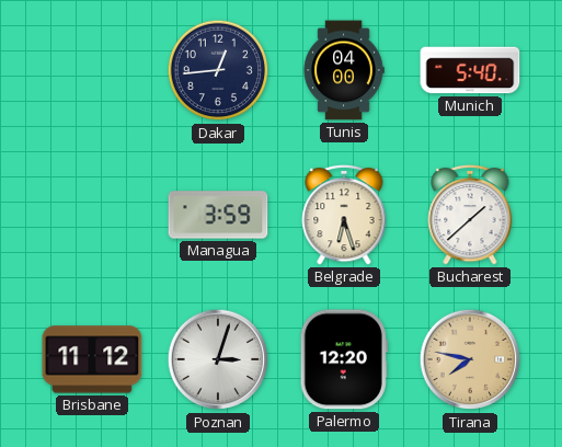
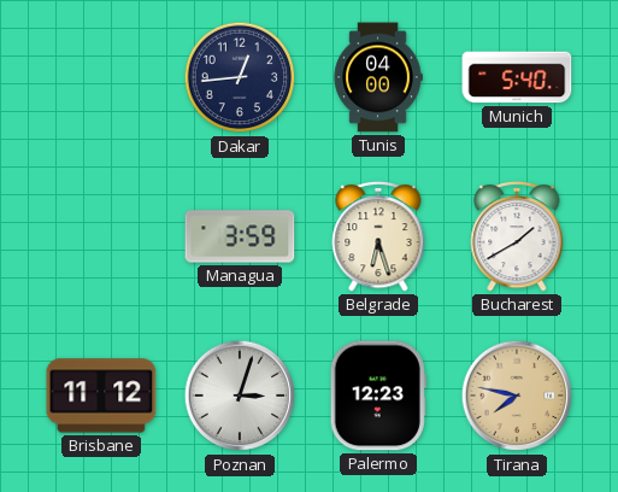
Bucharest: 1:38 -> 1:40 (517, 236)
Palermo: 12:20 -> 12:23 (378, 396)
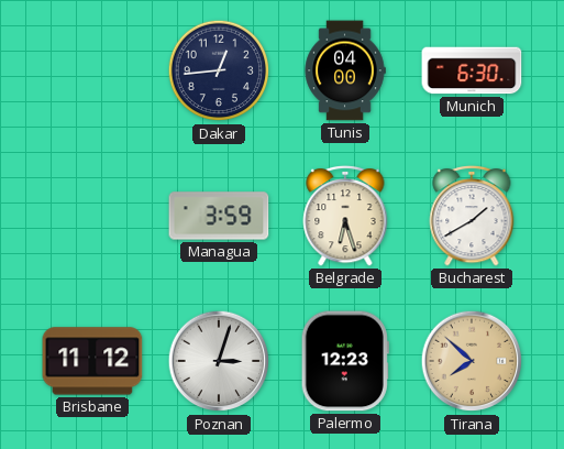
Munich: 5:40 -> 6:30 (472, 70)
Tirana: 7:47 -> 7:52 (472, 361)
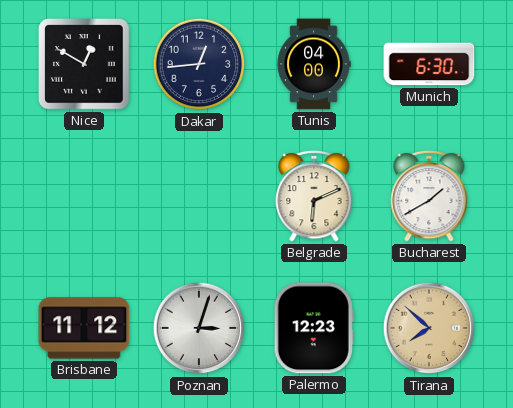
Nice: none -> 12:50 (84, 64)
Managua: 3:59 -> none (219, 216)
Belgrade: 6:27 -> 6:11 (314, 196)
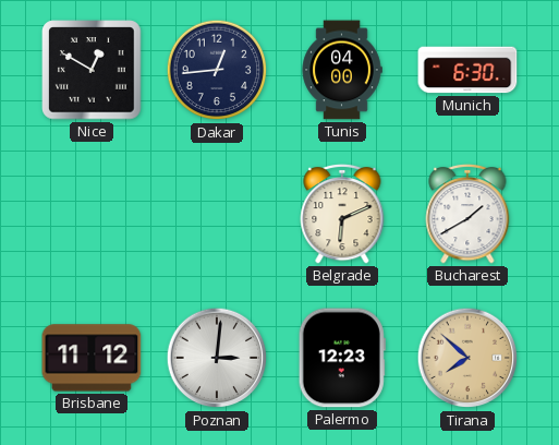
Poznan: 3:03 -> 3:01 (217, 358)
